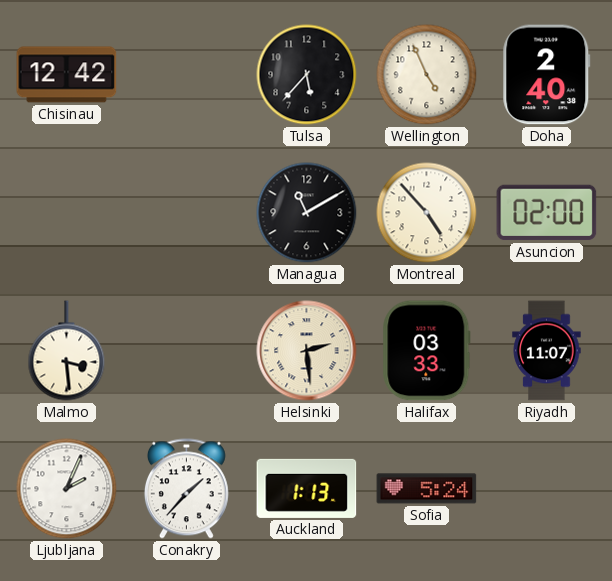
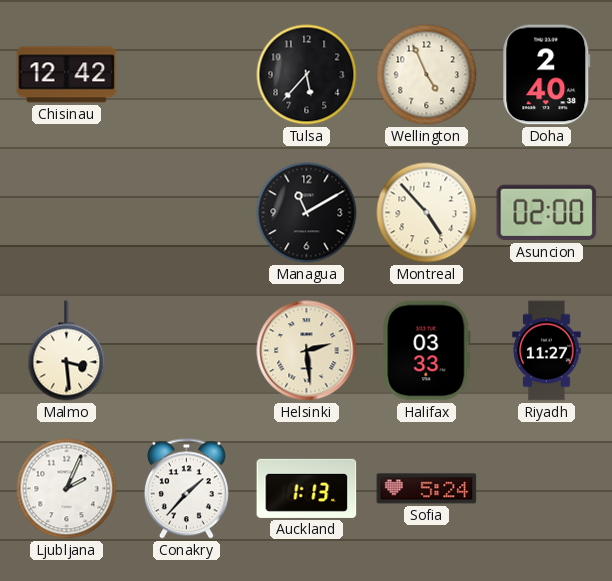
Riyadh: 11:07 -> 11:27 (547, 351)
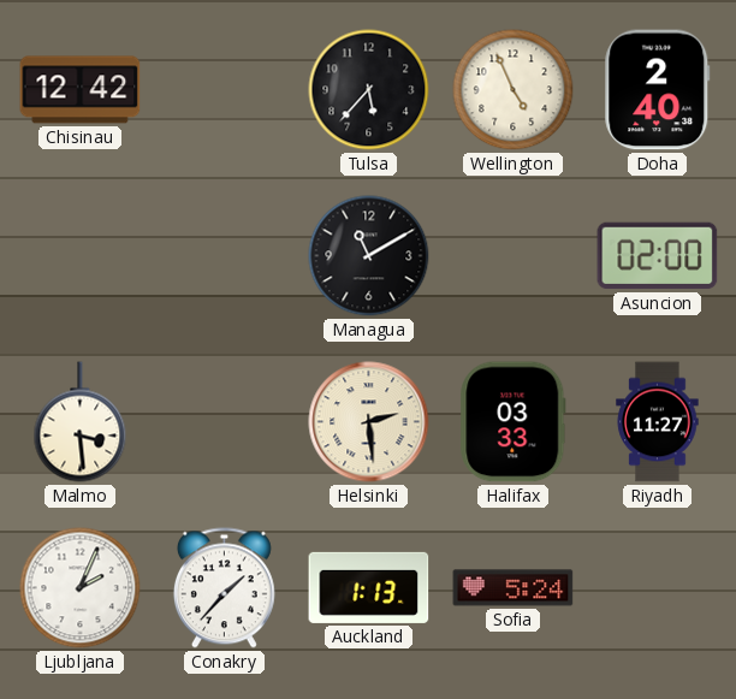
Montreal: 4:53 -> none (427, 213)
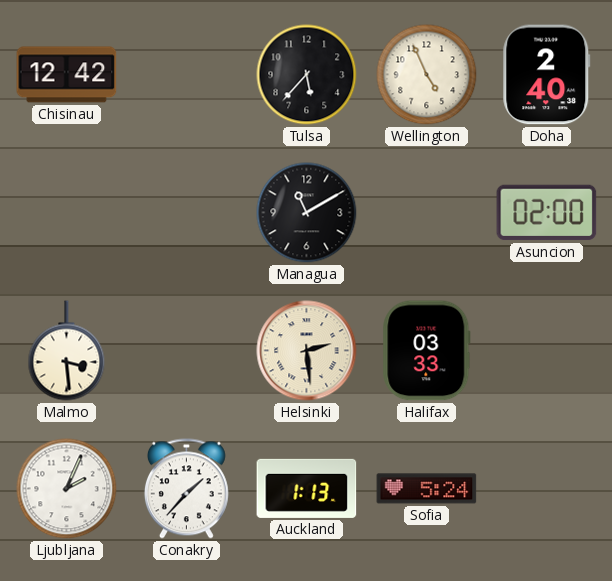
Riyadh: 11:27 -> none (658, 422)
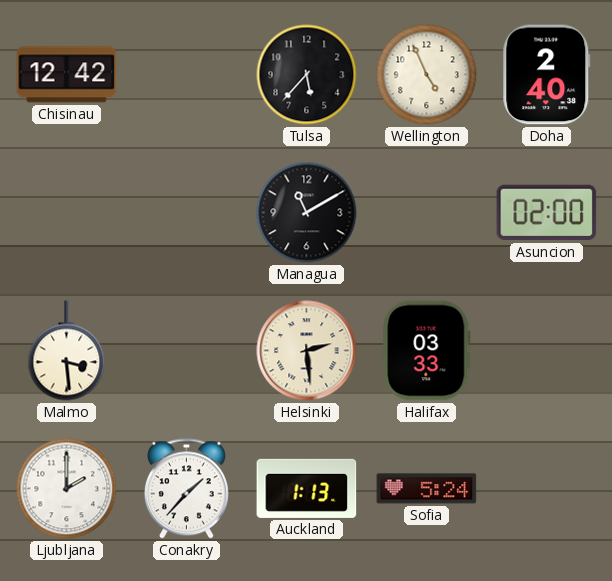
Ljubljana: 2:04 -> 2:00 (67, 489)
